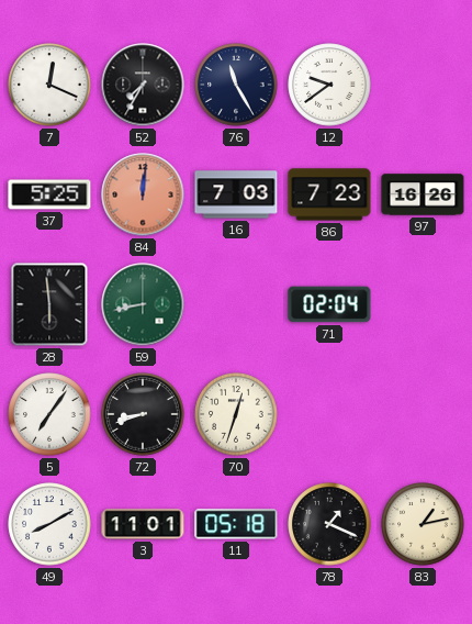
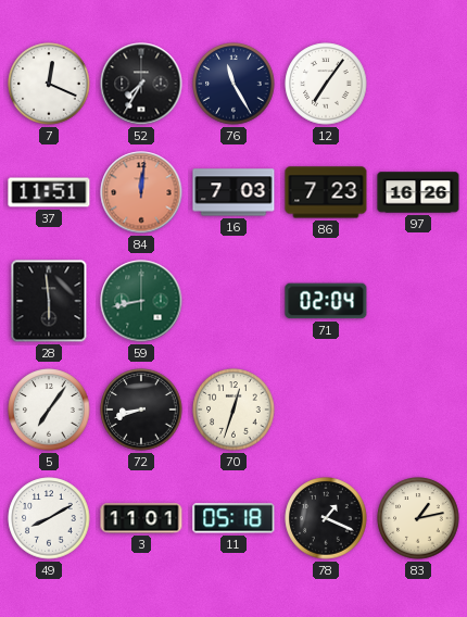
12: 9:39 -> 7:06 (326, 84)
37: 5:25 -> 11:51 (49, 192)
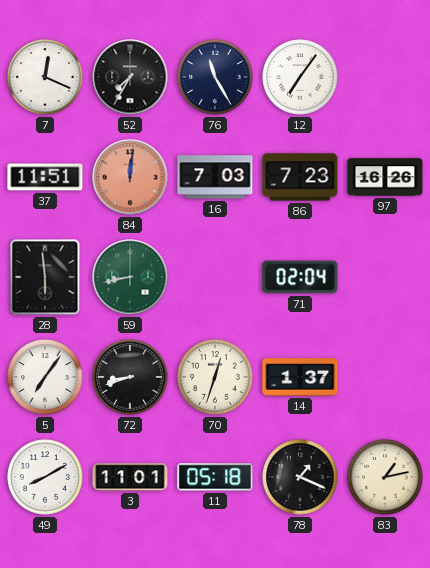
14: none -> 1:37 (300, 377)
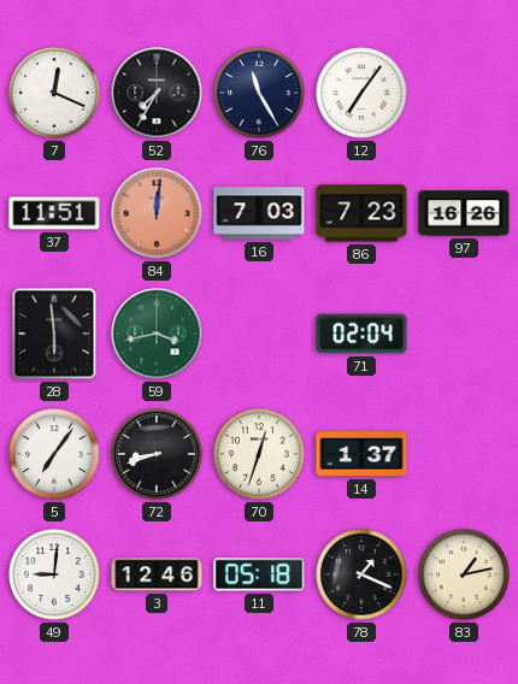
59: 8:43 -> 3:43 (157, 334)
49: 8:10 -> 9:01 (54, 574)
3: 11:01 -> 12:46 (157, 574)
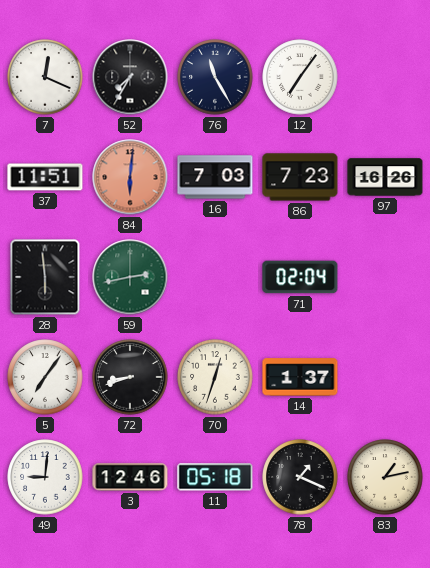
84: 12:01 -> 6:01 (130, 177)
59: 3:43 -> 2:43 (130, 277)
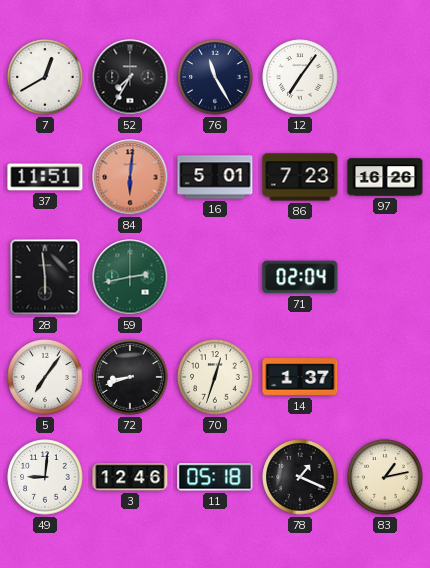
7: 12:19 -> 12:40 (45, 77)
16: 7:03 -> 5:01 (215, 177)
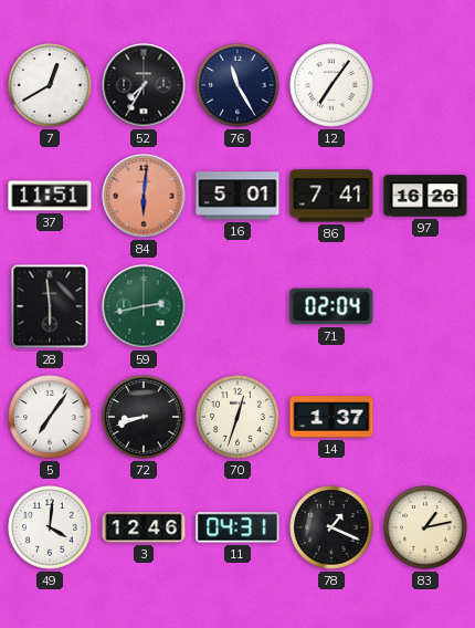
86: 7:23 -> 7:41 (331, 196)
49: 9:01 -> 4:01 (50, 527)
11: 05:18 -> 04:31 (237, 527)
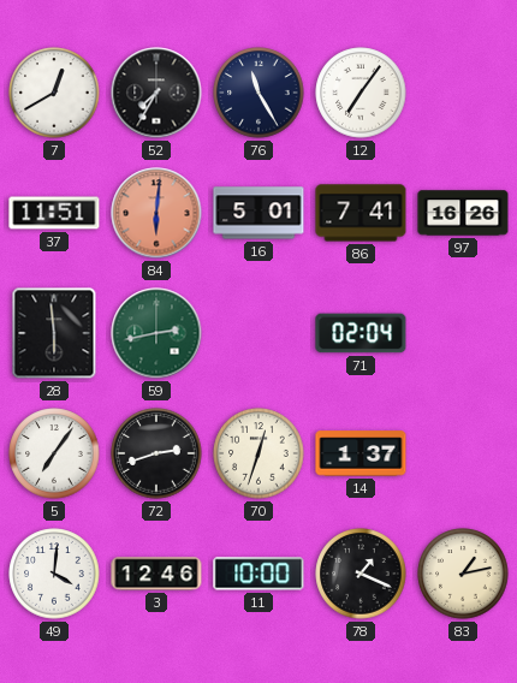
72: 8:42 -> 2:42 (156, 453)
11: 04:31 -> 10:00 (258, 574)
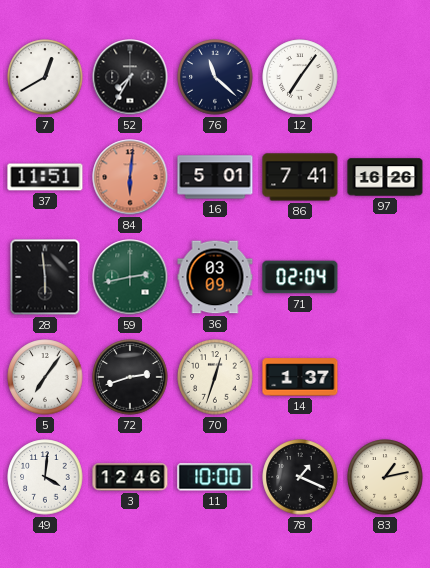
76: 11:25 -> 11:22 (215, 77)
36: none -> 03:09 (215, 277)
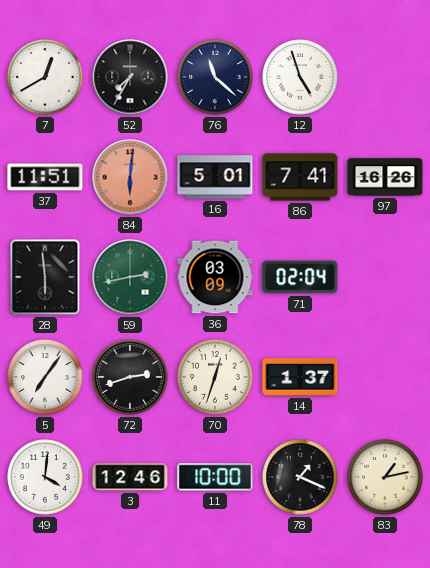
12: 7:06 -> 4:57 (300, 77)
